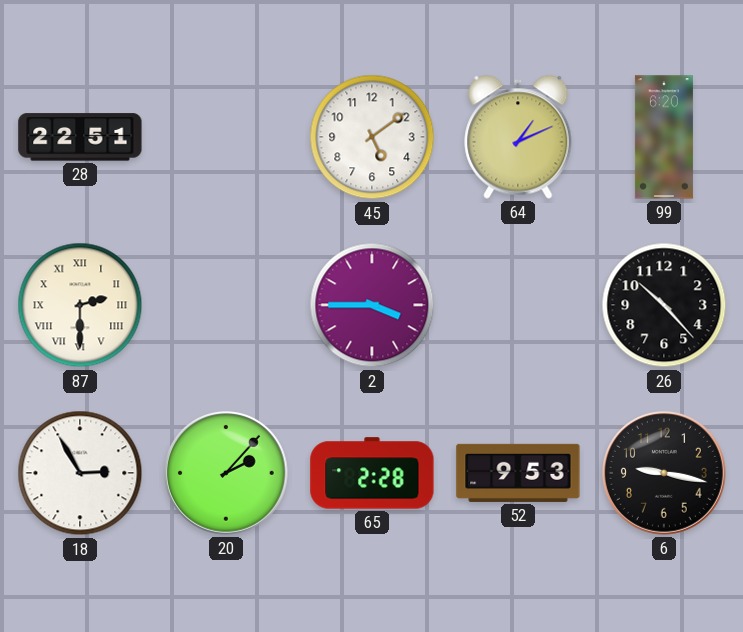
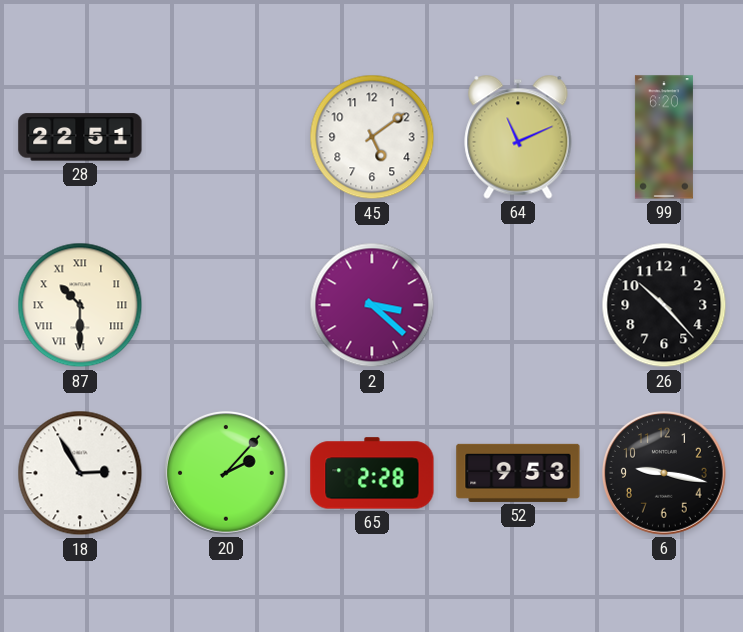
64: 1:11 -> 11:11 (518, 137)
87: 2:30 -> 10:30 (80, 305)
2: 3:45 -> 3:22 (372, 305)
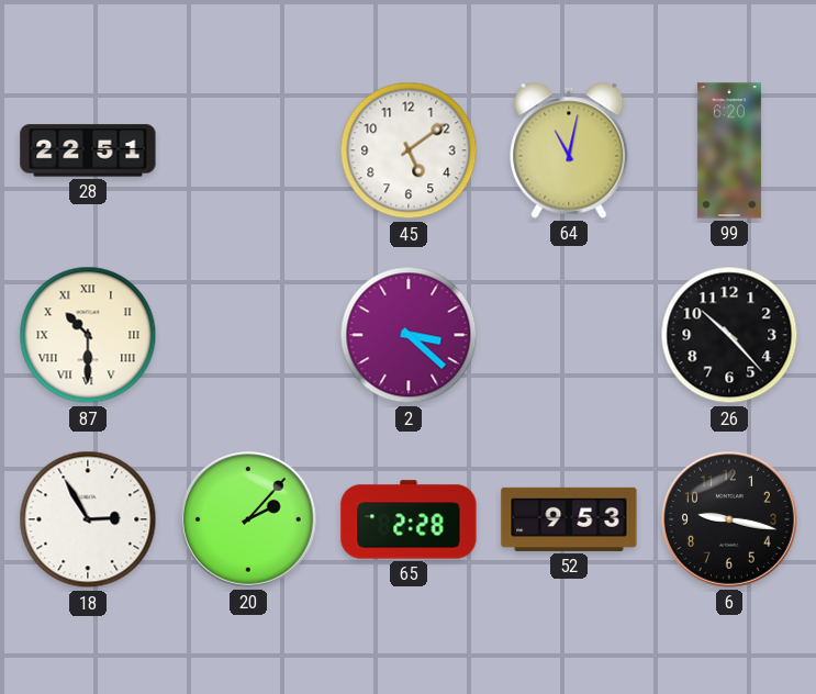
64: 11:11 -> 11:02 (569, 150)
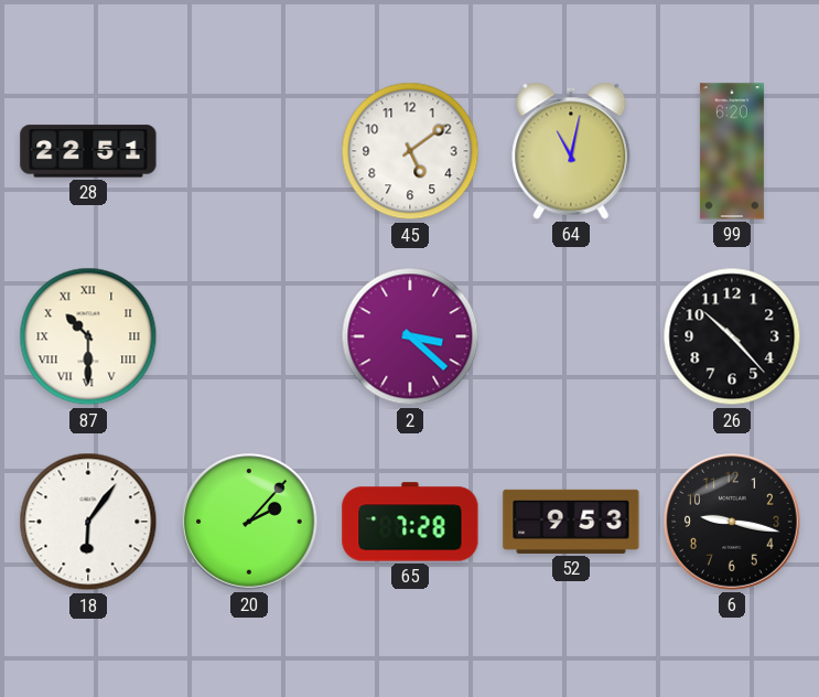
18: 2:55 -> 6:06 (88, 522)
65: 2:28 -> 7:28 (410, 522)
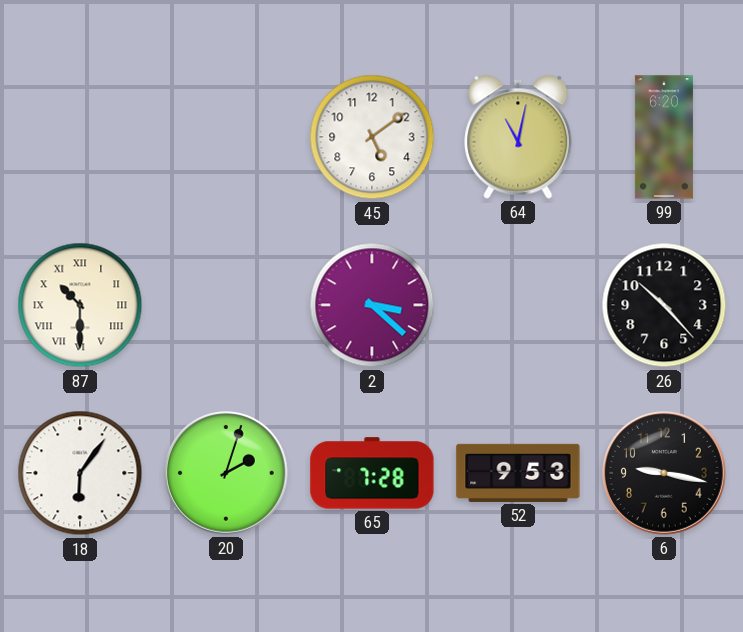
28: 22:51 -> none (88, 151)
20: 2:07 -> 2:03 (226, 473)
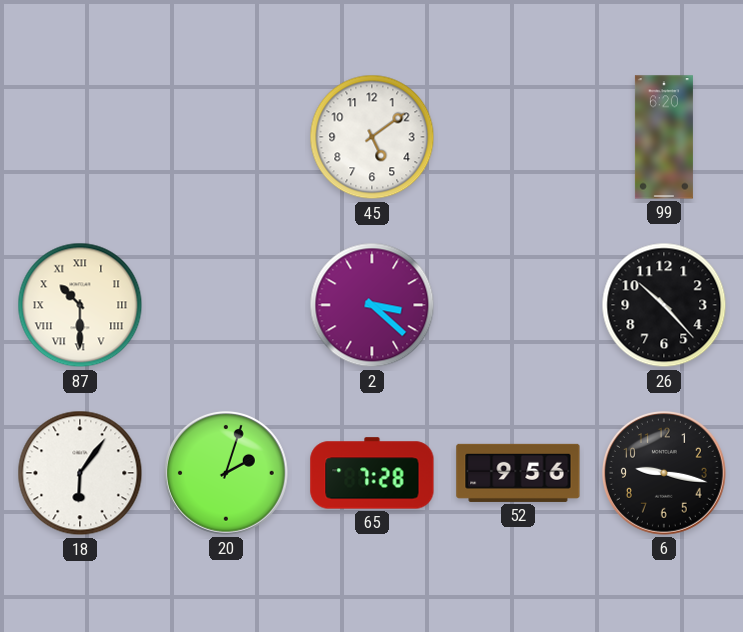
64: 11:02 -> none (518, 137)
52: 9:53 -> 9:56 (518, 473)
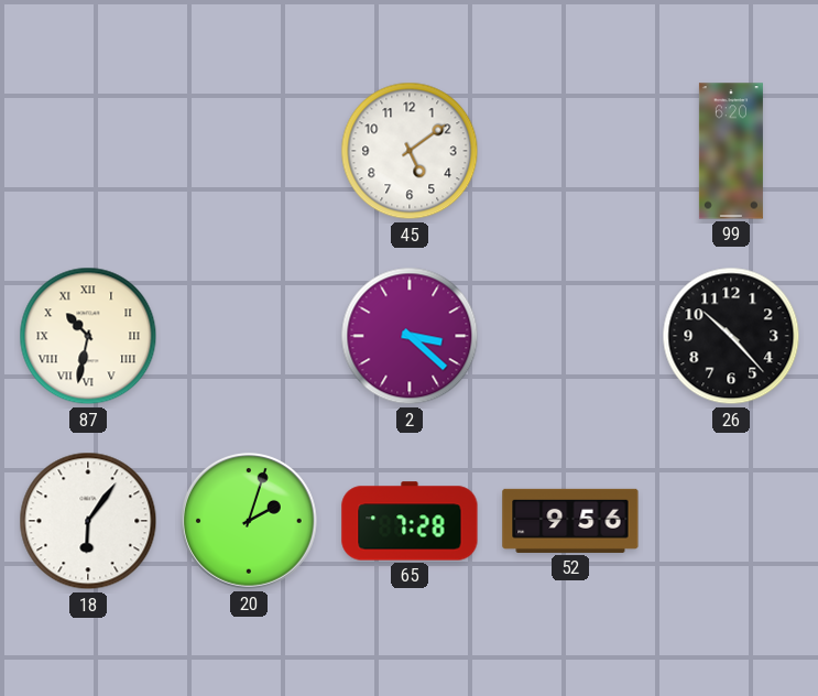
87: 10:30 -> 10:32 (88, 336)
6: 9:17 -> none (664, 473)
